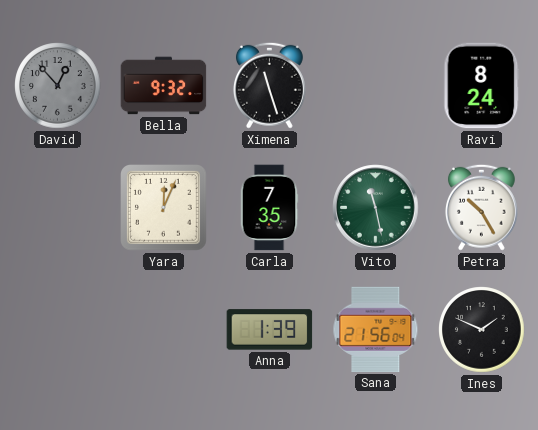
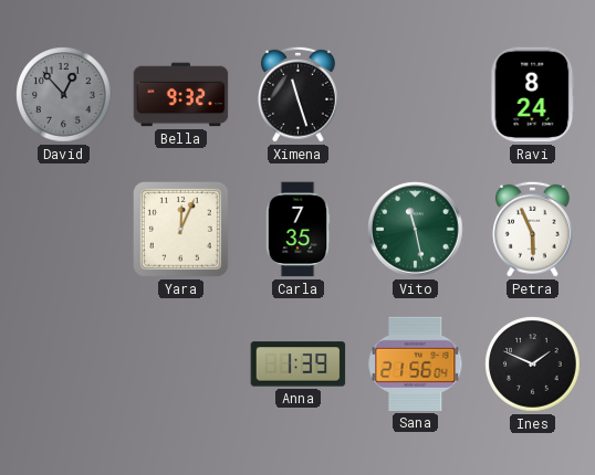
Petra: 10:25 -> 5:56 (532, 229)
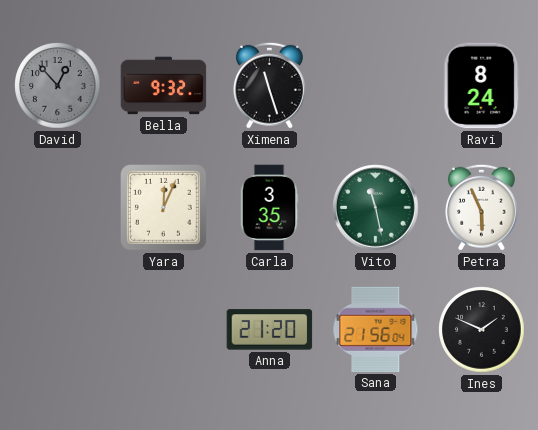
Carla: 7:35 -> 3:35 (269, 208)
Anna: 1:39 -> 21:20 (270, 330)
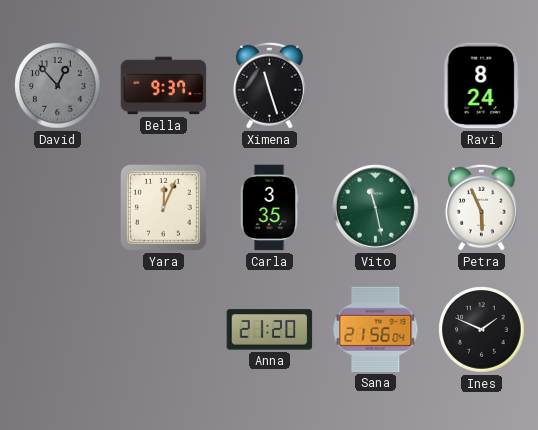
Bella: 9:32 -> 9:37 (164, 86)
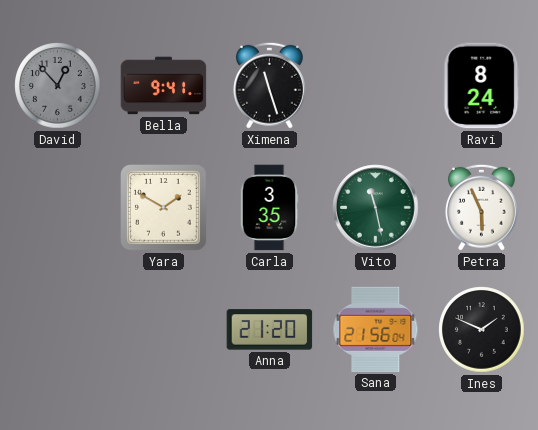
Bella: 9:37 -> 9:41 (164, 86)
Yara: 12:04 -> 1:50 (164, 208)
